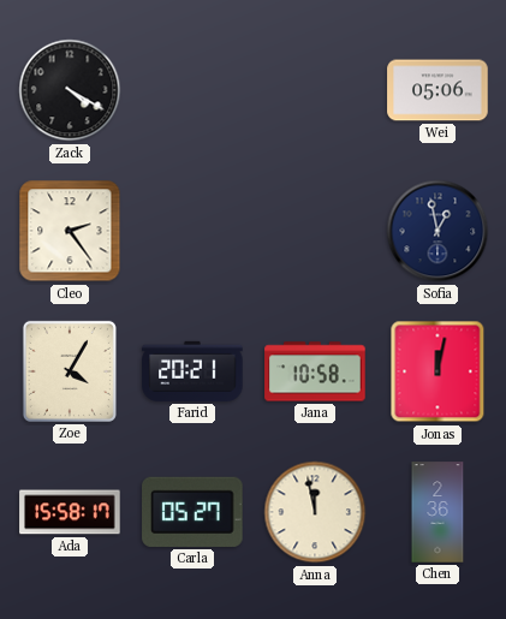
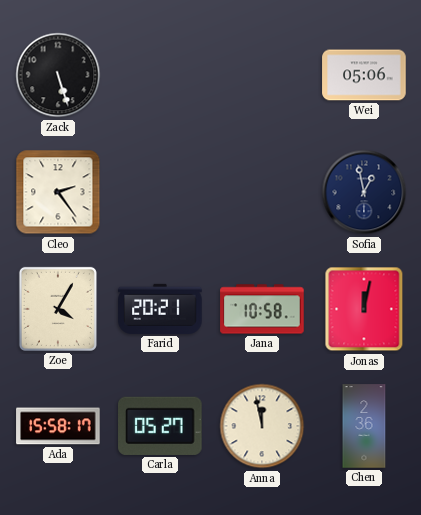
Zack: 4:20 -> 5:27 (58, 75)
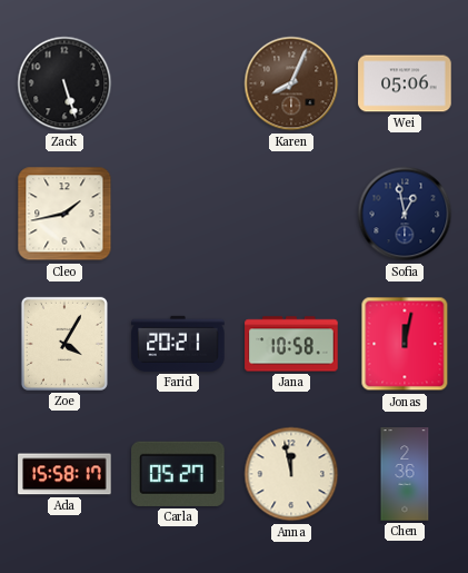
Karen: none -> 8:04 (291, 83)
Cleo: 2:24 -> 1:43 (64, 214)
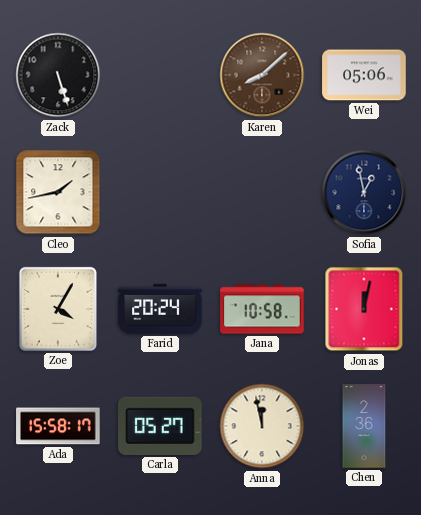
Karen: 8:04 -> 8:08 (262, 75)
Farid: 20:21 -> 20:24 (160, 309)
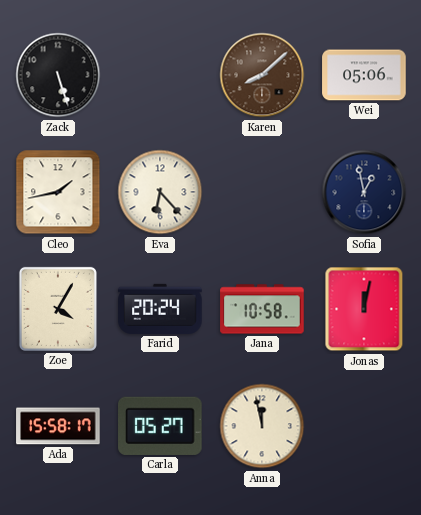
Eva: none -> 6:23 (160, 192)
Chen: 2:36 -> none (364, 426)
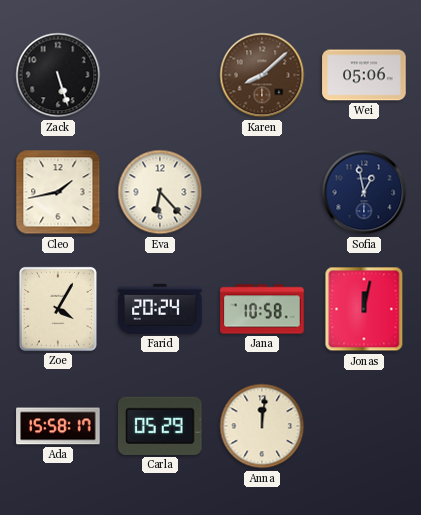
Carla: 05:27 -> 05:29 (160, 426)
Anna: 11:58 -> 12:01 (262, 426)
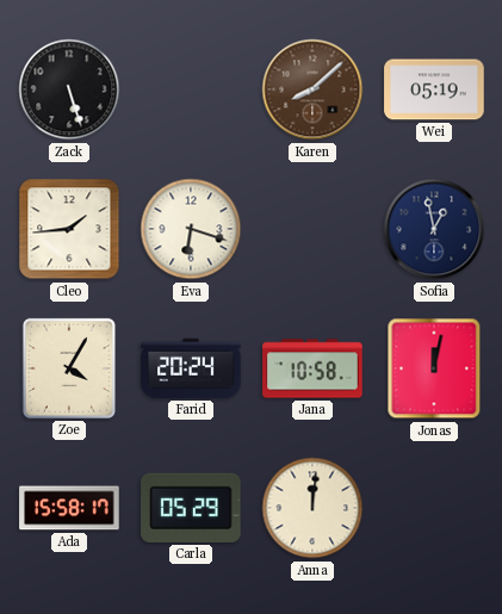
Wei: 05:06 -> 05:19 (434, 89)
Cleo: 1:43 -> 1:44 (69, 229)
Eva: 6:23 -> 6:18 (191, 229)
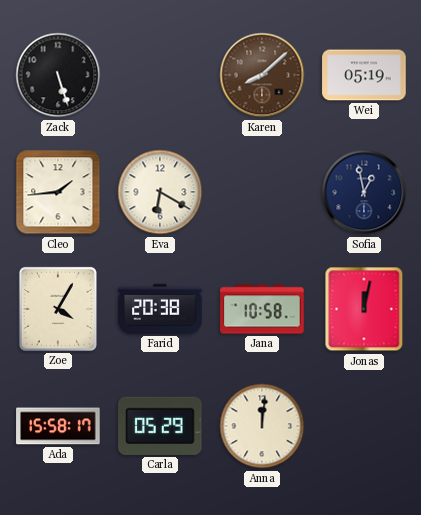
Eva: 6:18 -> 6:20 (160, 192)
Farid: 20:24 -> 20:38 (160, 309)
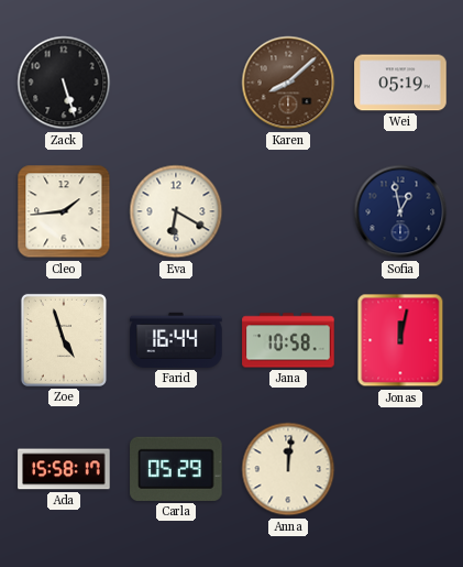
Zoe: 4:05 -> 4:57 (64, 340)
Farid: 20:38 -> 16:44 (176, 340)
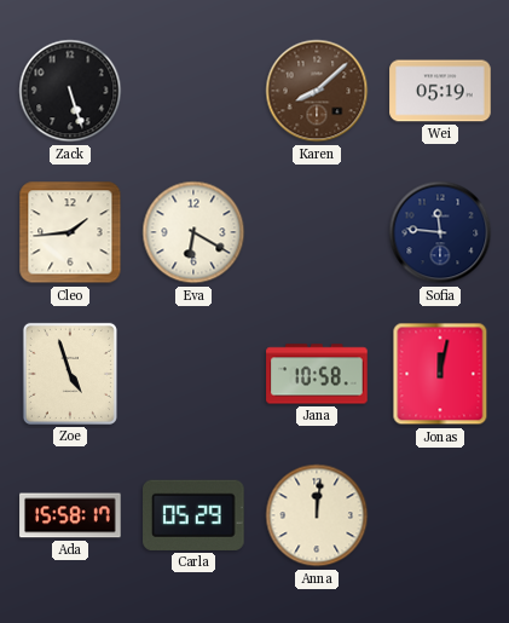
Sofia: 12:58 -> 11:46 (440, 232)
Farid: 16:44 -> none (176, 340)
